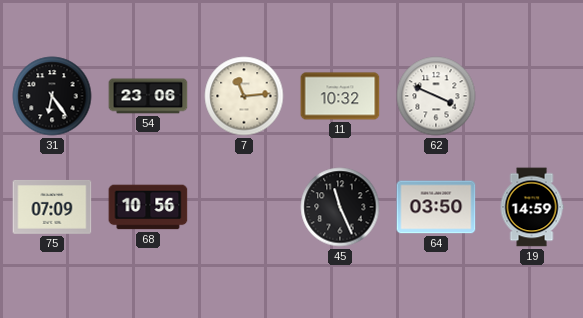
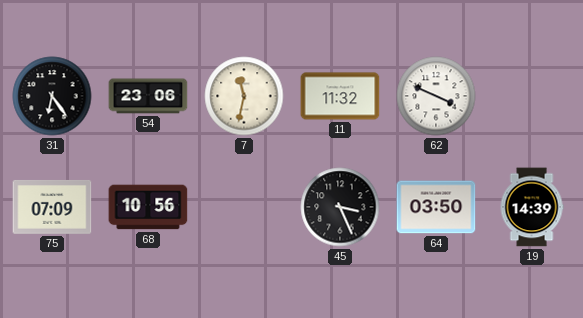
7: 11:14 -> 11:32 (244, 96)
11: 10:32 -> 11:32 (340, 96)
45: 11:26 -> 3:26 (340, 207)
19: 14:59 -> 14:39 (532, 207)
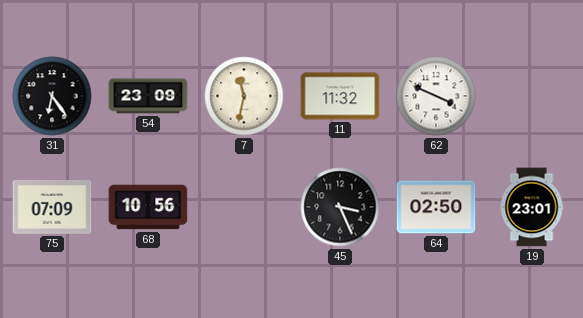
54: 23:06 -> 23:09 (148, 96)
64: 03:50 -> 02:50 (436, 207)
19: 14:39 -> 23:01 (532, 207)
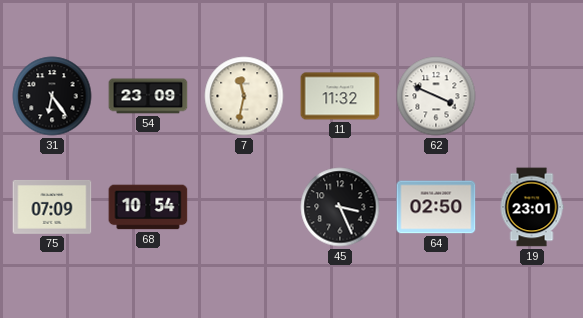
68: 10:56 -> 10:54 (148, 207)
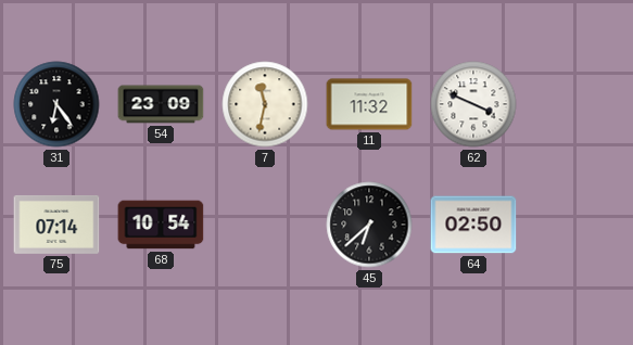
75: 07:09 -> 07:14 (56, 225)
45: 3:26 -> 6:38 (369, 225)
19: 23:01 -> none (532, 207)
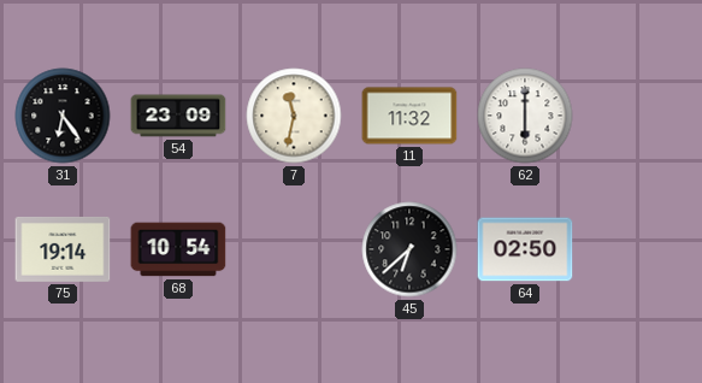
62: 3:49 -> 6:00 (525, 116)
75: 07:14 -> 19:14 (63, 249)
